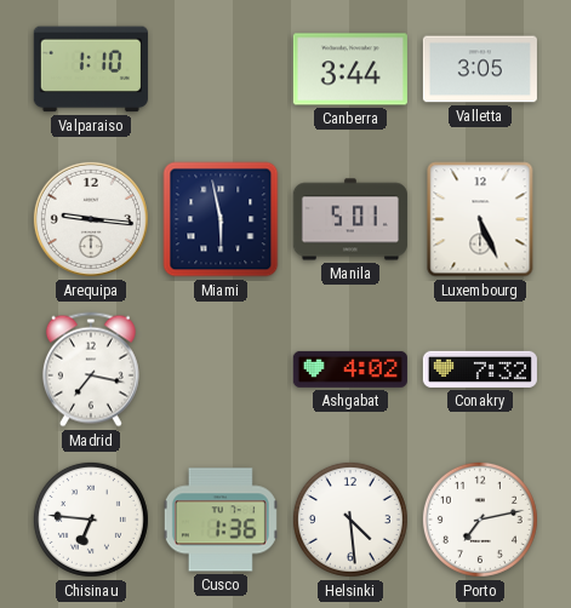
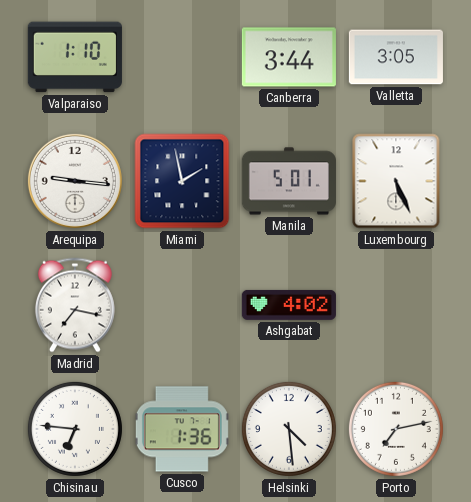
Miami: 5:58 -> 1:58 (182, 181)
Conakry: 7:32 -> none (480, 369)
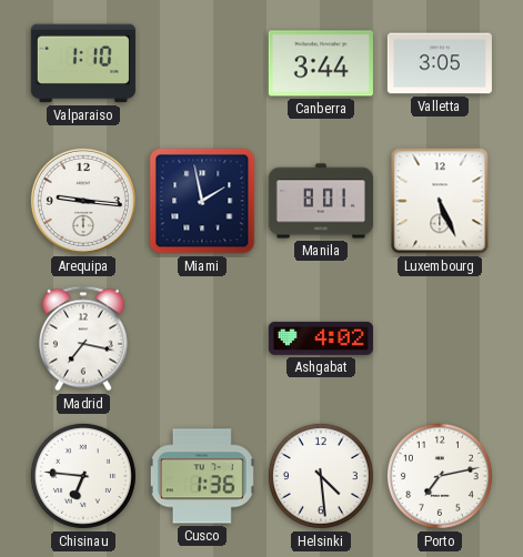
Manila: 5:01 -> 8:01 (321, 201)
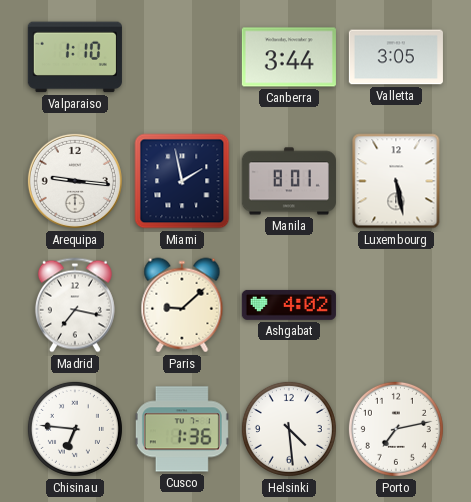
Luxembourg: 5:26 -> 5:28 (396, 181)
Paris: none -> 9:08 (182, 305)
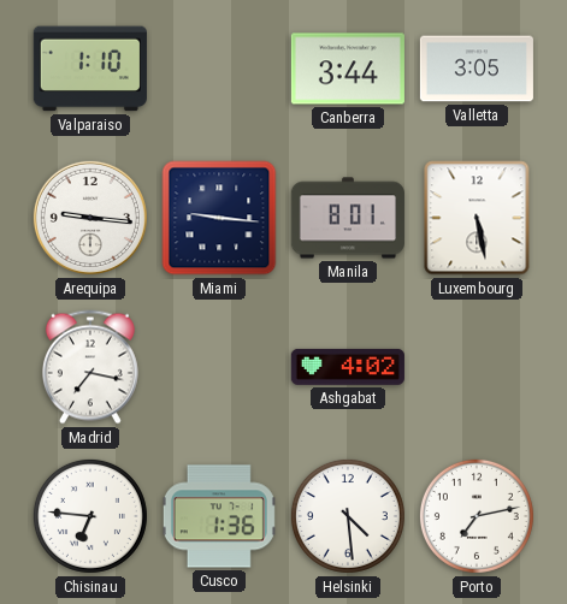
Miami: 1:58 -> 9:16 (219, 218)
Paris: 9:08 -> none (182, 305)
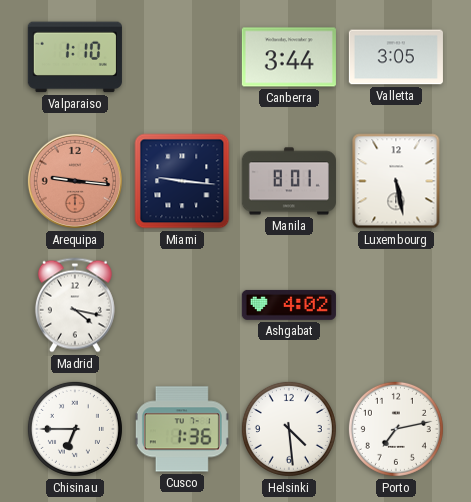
Arequipa dial: white -> salmon (75, 181)
Madrid: 7:17 -> 4:17 (75, 305)
Chisinau: 6:46 -> 6:45 (75, 429)
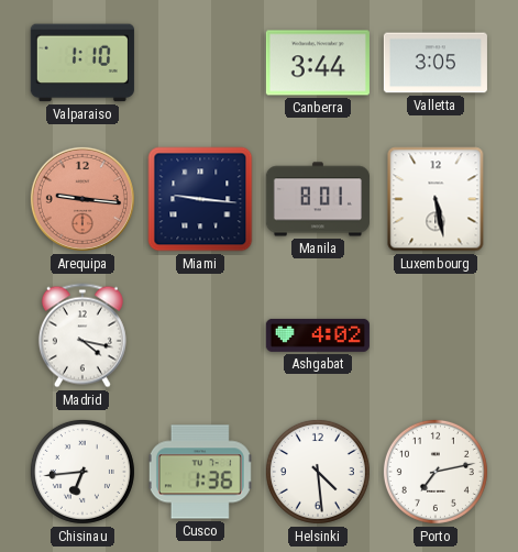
Chisinau: 6:45 -> 6:44 (82, 472)
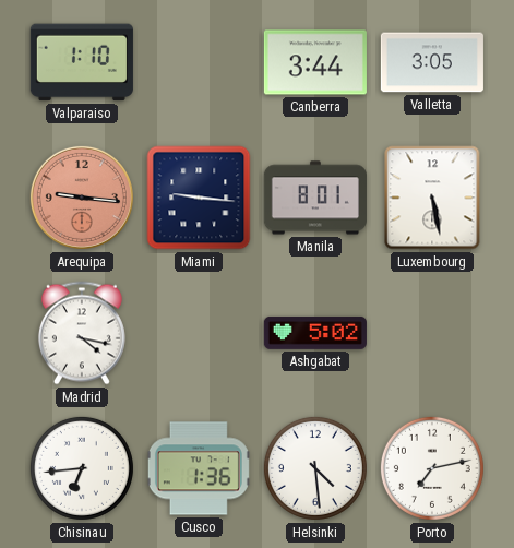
Ashgabat: 4:02 -> 5:02 (315, 333)
